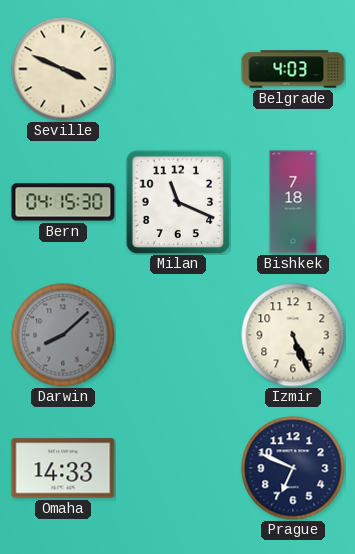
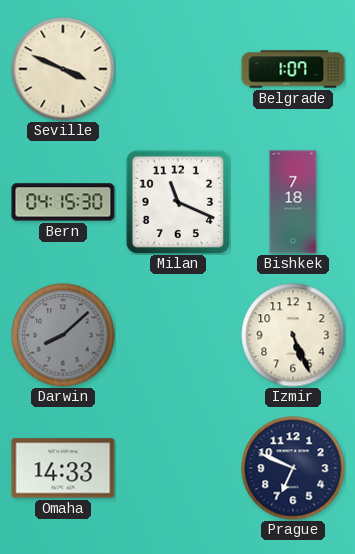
Belgrade: 4:03 -> 1:07 (293, 69)
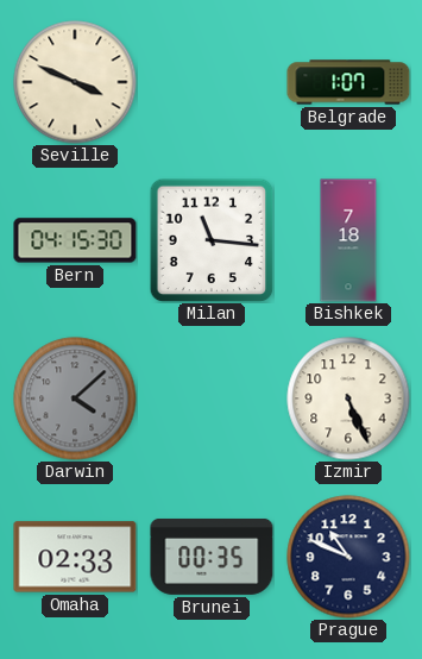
Milan: 11:19 -> 11:16 (212, 240)
Darwin: 8:08 -> 4:08 (75, 398)
Omaha: 14:33 -> 02:33 (75, 557)
Brunei: none -> 00:35 (212, 557)
Prague: 6:49 -> 10:49 (348, 557)
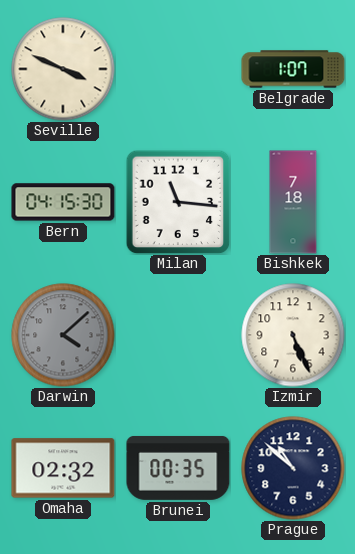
Omaha: 02:33 -> 02:32 (63, 468)
Prague: 10:49 -> 10:52 (293, 468)
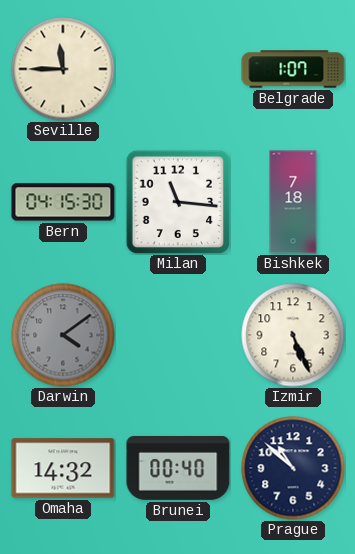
Seville: 3:49 -> 11:45 (63, 69)
Darwin: 4:08 -> 4:09 (63, 335)
Omaha: 02:32 -> 14:32 (63, 468)
Brunei: 00:35 -> 00:40 (178, 468)
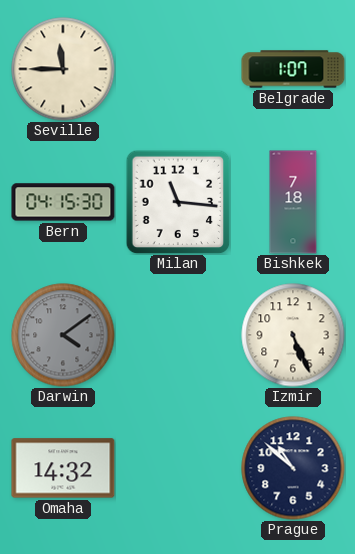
Brunei: 00:40 -> none (178, 468)
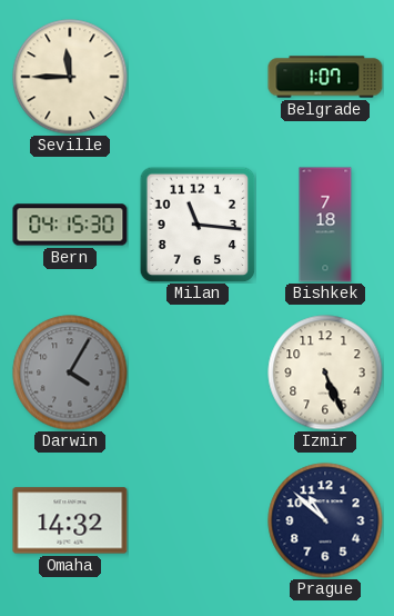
Darwin: 4:09 -> 4:05 (70, 372)
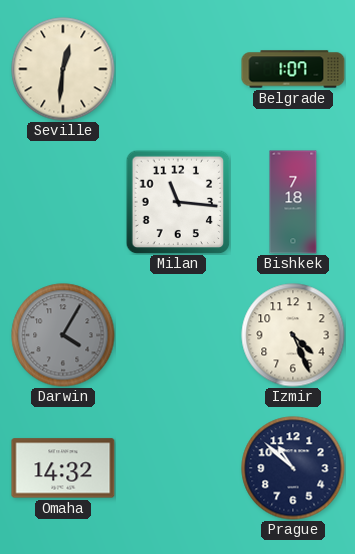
Seville: 11:45 -> 12:31 (63, 69)
Bern: 04:15 -> none (70, 225)
Izmir: 5:26 -> 4:26 (293, 335)
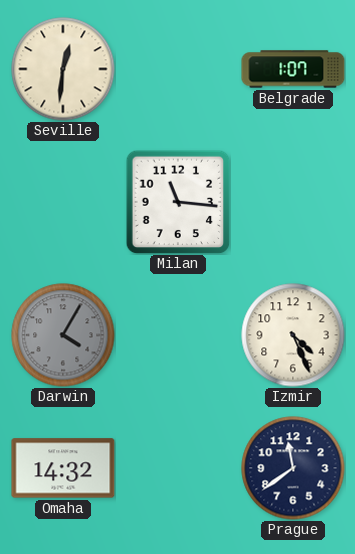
Bishkek: 7:18 -> none (293, 202)
Prague: 10:52 -> 11:39 (293, 468)
